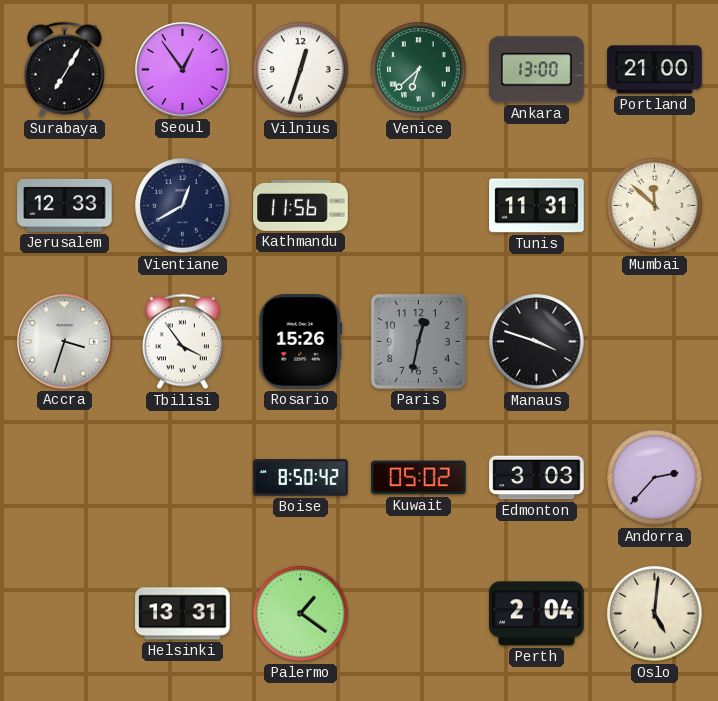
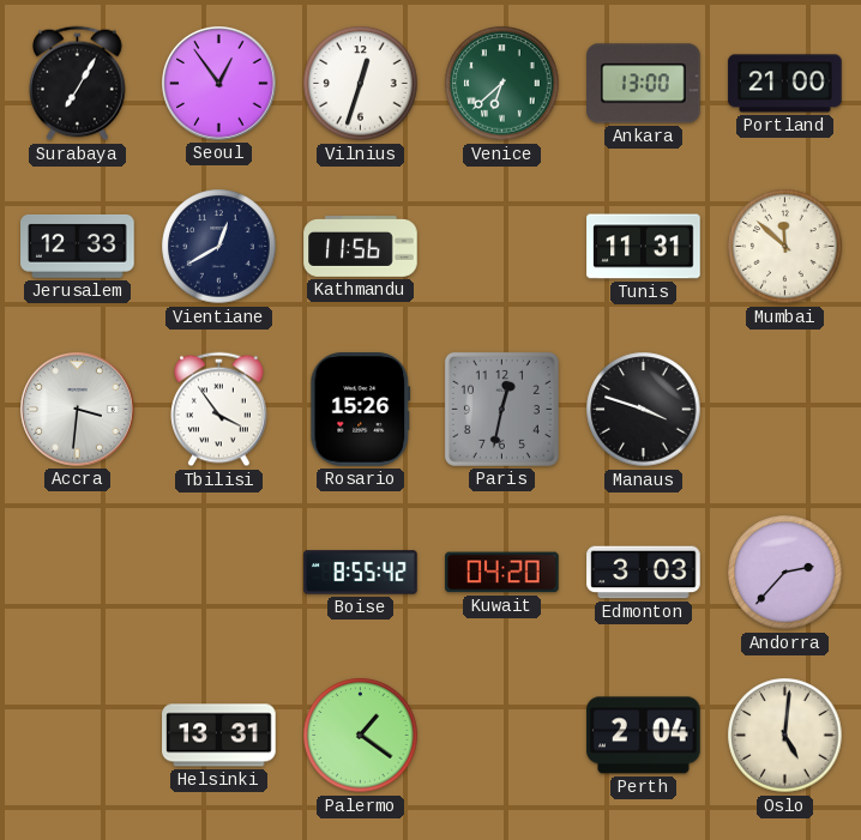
Accra: 3:33 -> 3:31 (78, 410)
Boise: 8:50 -> 8:55 (361, 573)
Kuwait: 05:02 -> 04:20 (502, 573)
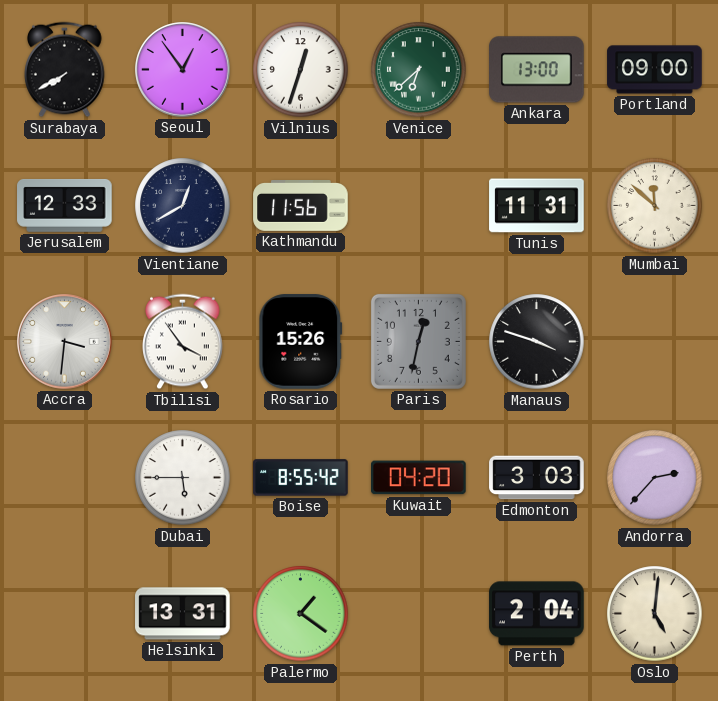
Surabaya: 7:05 -> 7:40 (65, 70)
Portland: 21:00 -> 09:00 (655, 70)
Dubai: none -> 5:45 (183, 478)
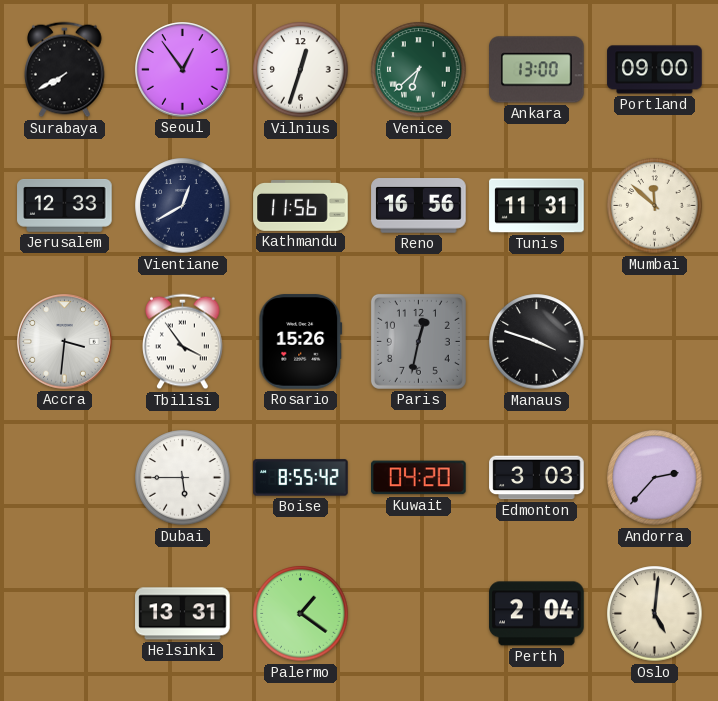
Reno: none -> 16:56 (419, 206)
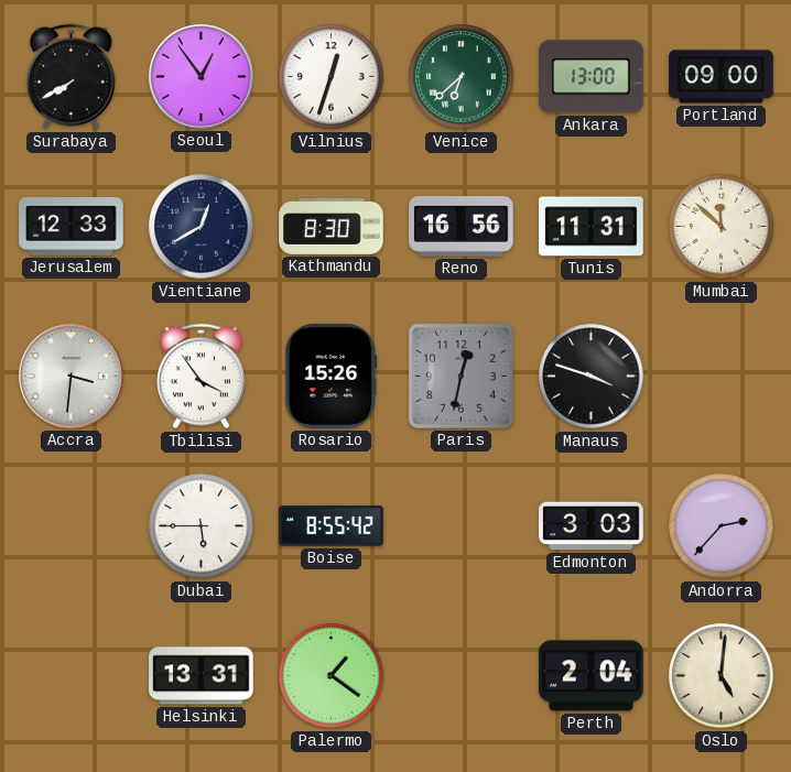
Kathmandu: 11:56 -> 8:30 (332, 227)
Kuwait: 04:20 -> none (419, 478)
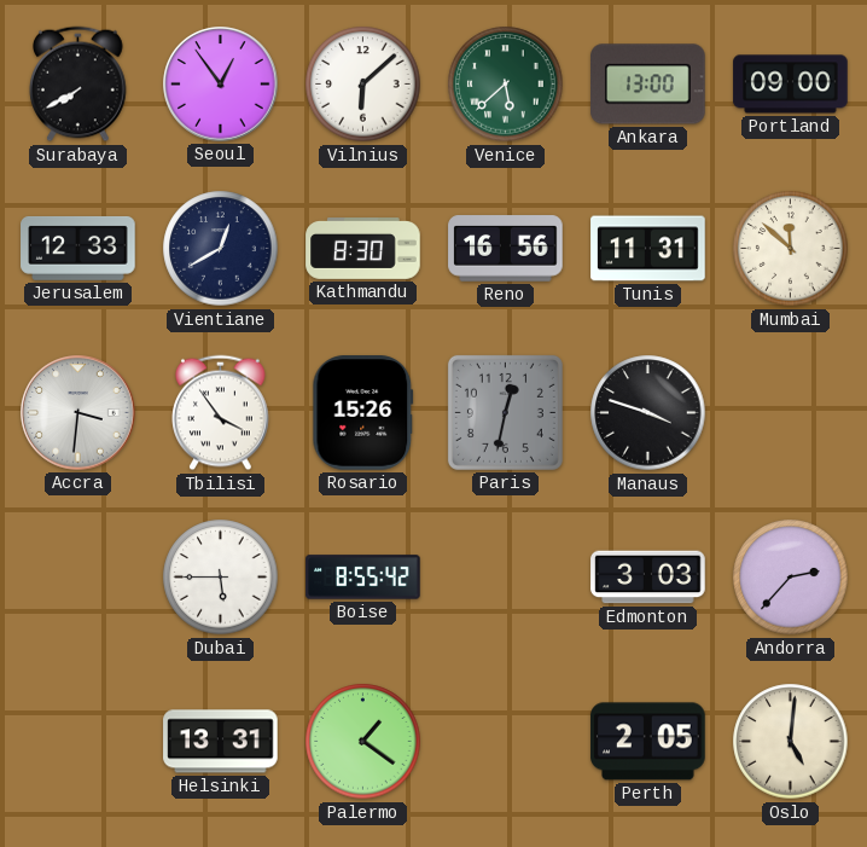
Vilnius: 12:33 -> 6:08 (363, 85)
Venice: 6:38 -> 5:38 (506, 85)
Perth: 2:04 -> 2:05 (648, 742)
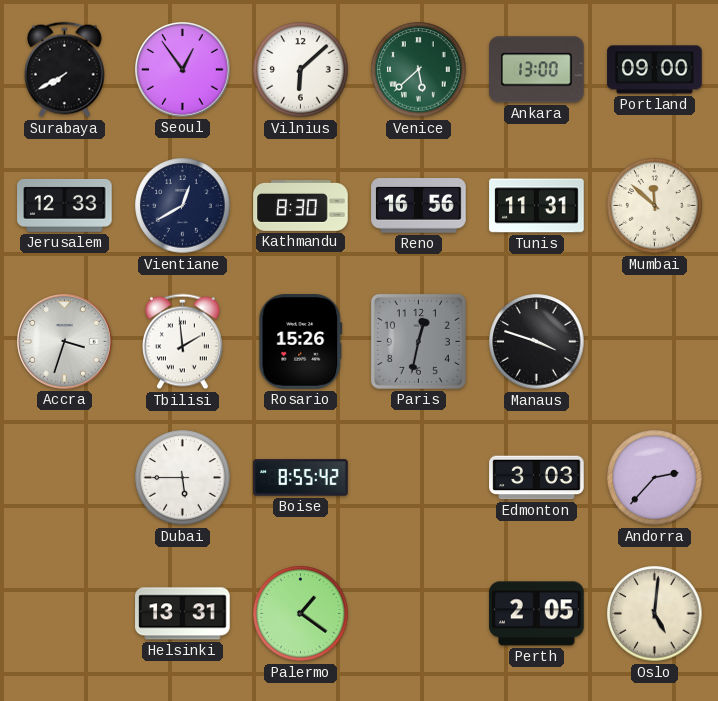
Accra: 3:31 -> 3:33 (65, 342)
Tbilisi: 3:54 -> 1:59 (183, 342)
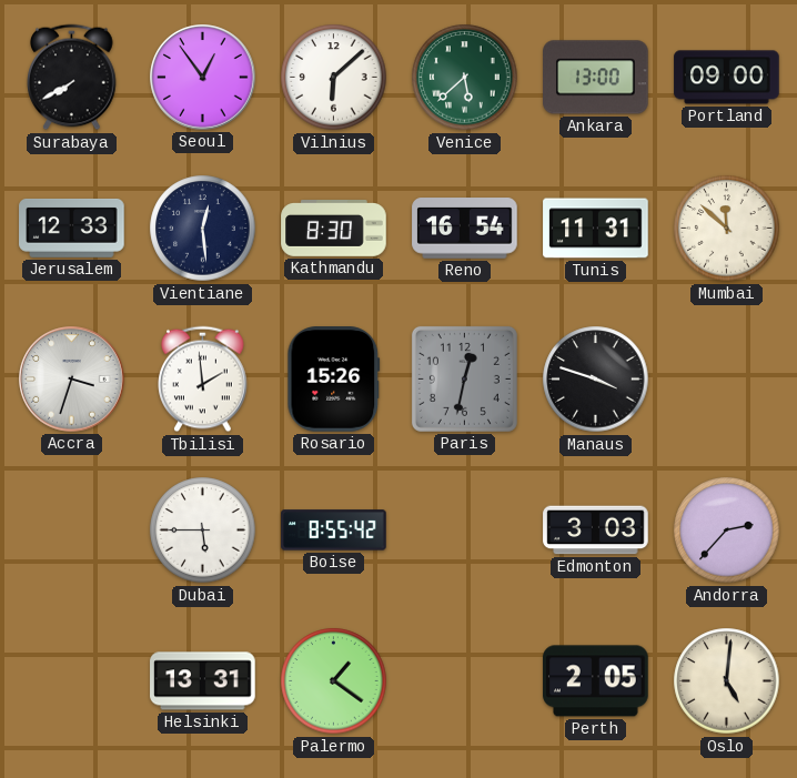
Vientiane: 12:40 -> 12:29 (203, 229)
Reno: 16:56 -> 16:54 (465, 229)
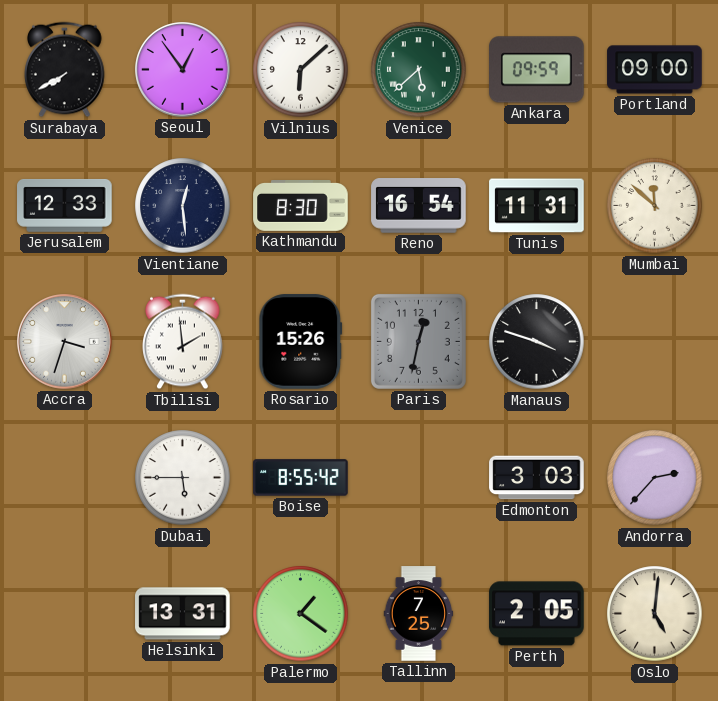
Ankara: 13:00 -> 09:59 (537, 70)
Tallinn: none -> 7:25 (419, 614)
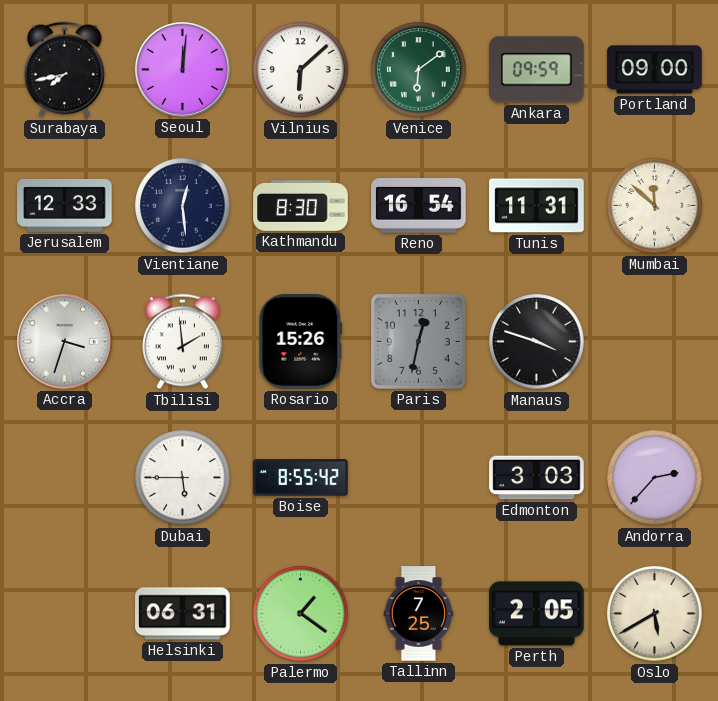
Surabaya: 7:40 -> 7:43 (65, 70)
Seoul: 12:54 -> 12:01 (183, 70)
Venice: 5:38 -> 6:09 (419, 70)
Helsinki: 13:31 -> 06:31 (183, 614)
Oslo: 5:01 -> 5:40 (655, 614)
